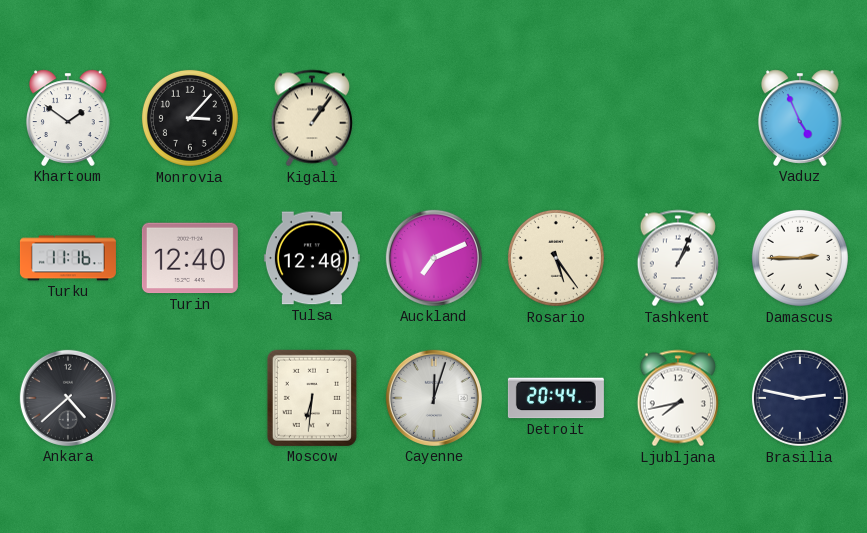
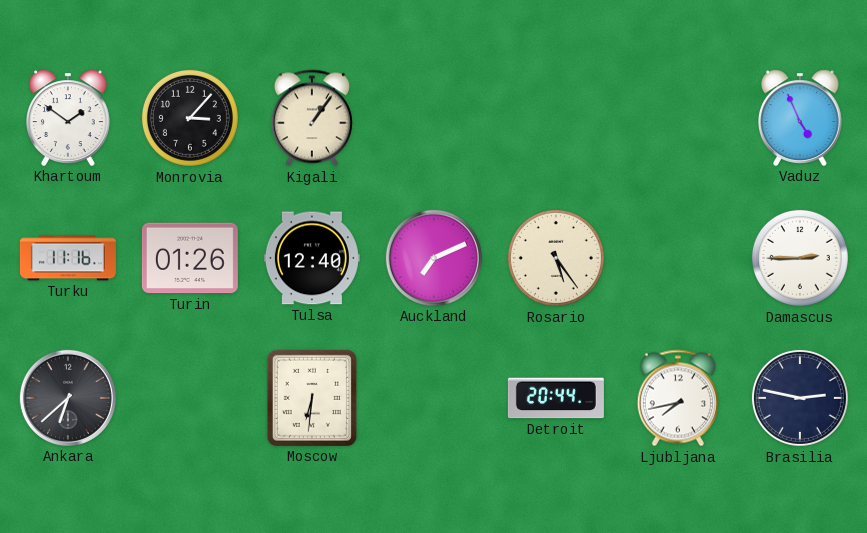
Turin: 12:40 -> 01:26 (190, 258)
Tashkent: 1:04 -> none (678, 258)
Ankara: 4:38 -> 6:38 (68, 398)
Cayenne: 12:03 -> none (434, 398)
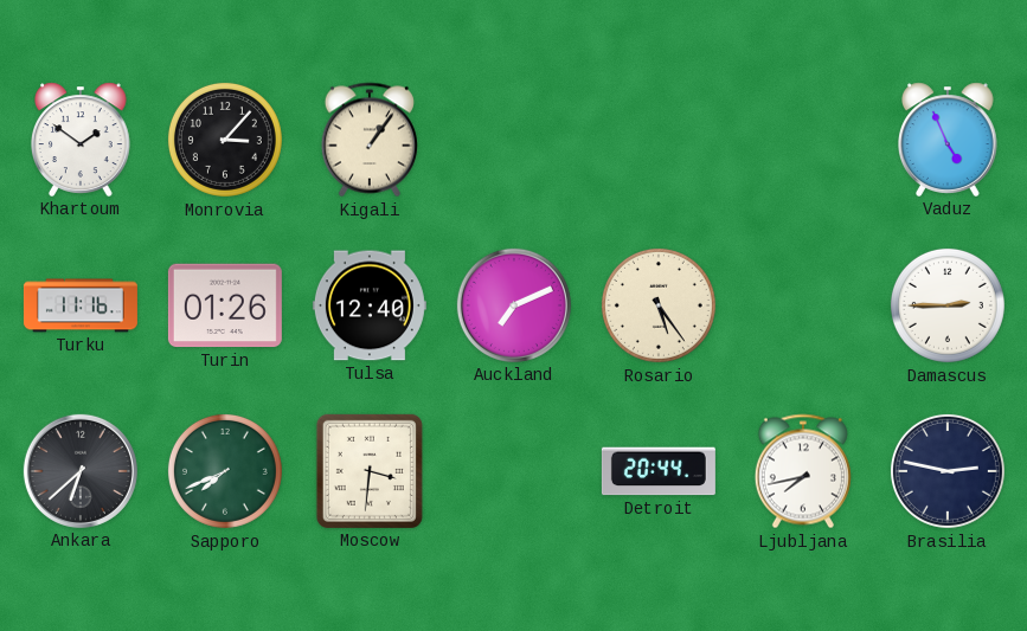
Sapporo: none -> 7:41 (225, 471)
Moscow: 6:31 -> 3:31 (370, 471)
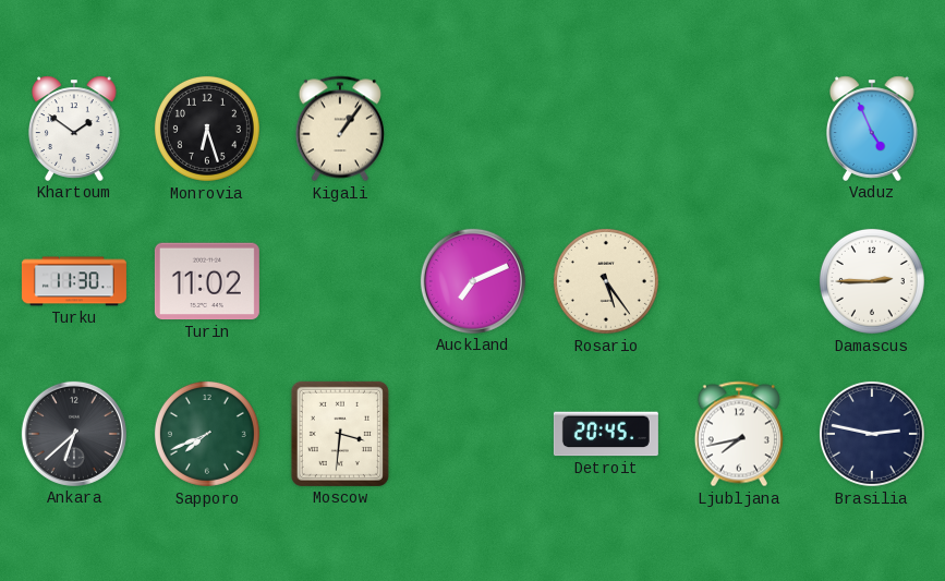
Monrovia: 3:07 -> 6:27 (207, 129)
Turku: 11:16 -> 11:30 (74, 281)
Turin: 01:26 -> 11:02 (207, 281)
Tulsa: 12:40 -> none (370, 305)
Detroit: 20:44 -> 20:45 (606, 434)
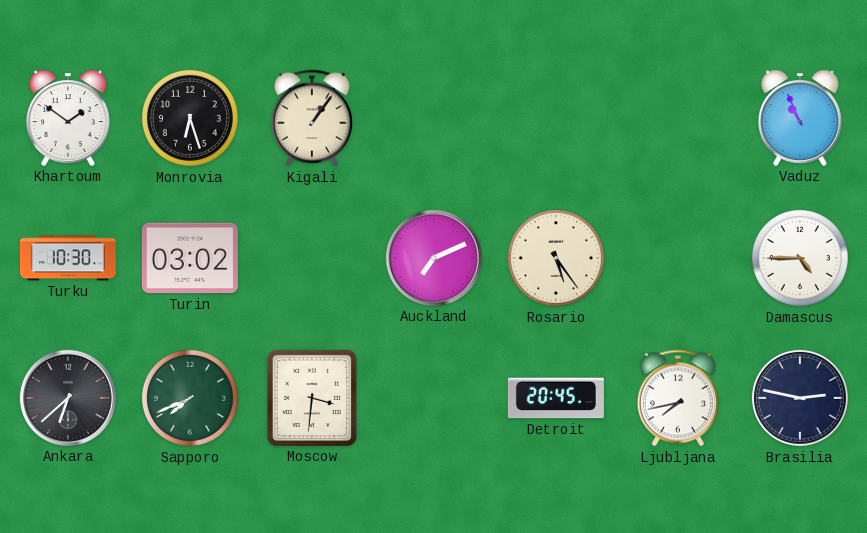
Vaduz: 4:56 -> 10:56 (801, 118)
Turku: 11:30 -> 10:30 (68, 258)
Turin: 11:02 -> 03:02 (190, 258)
Damascus: 2:45 -> 4:45 (800, 258)
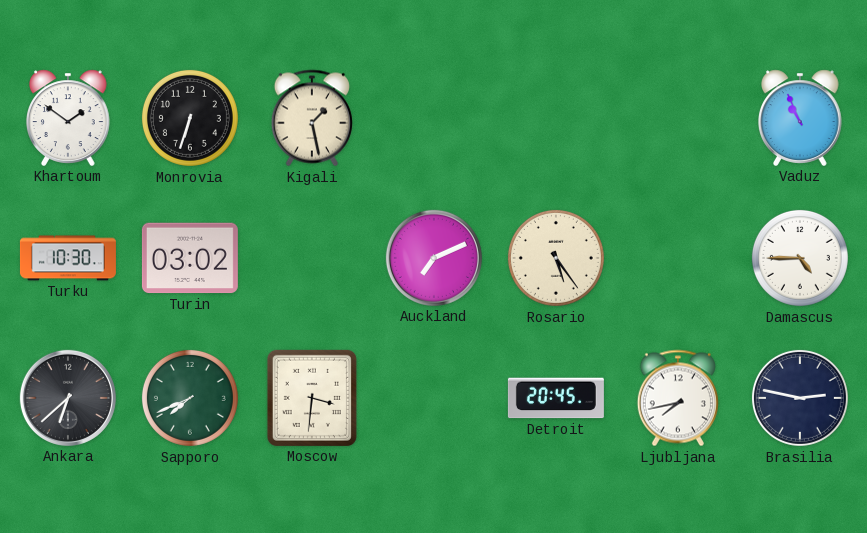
Monrovia: 6:27 -> 6:33 (190, 118)
Kigali: 1:06 -> 1:28 (312, 118)
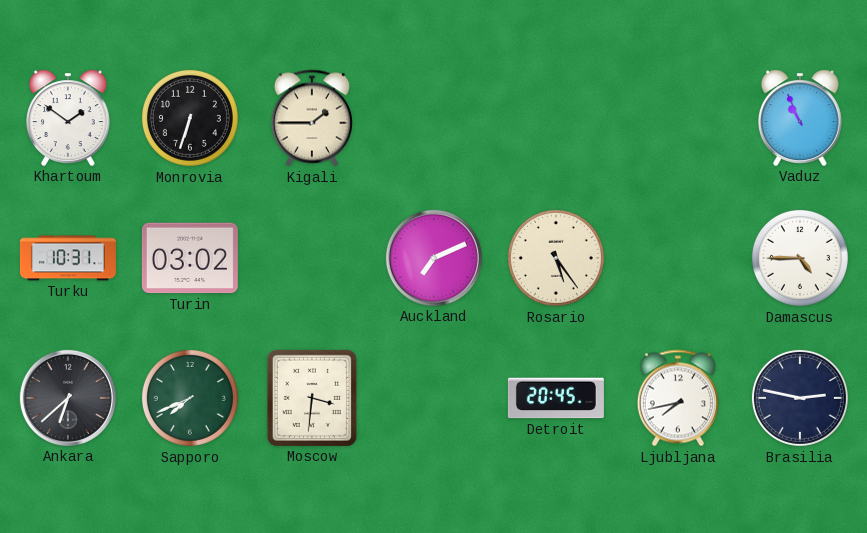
Kigali: 1:28 -> 1:45 (312, 118)
Turku: 10:30 -> 10:31 (68, 258)
